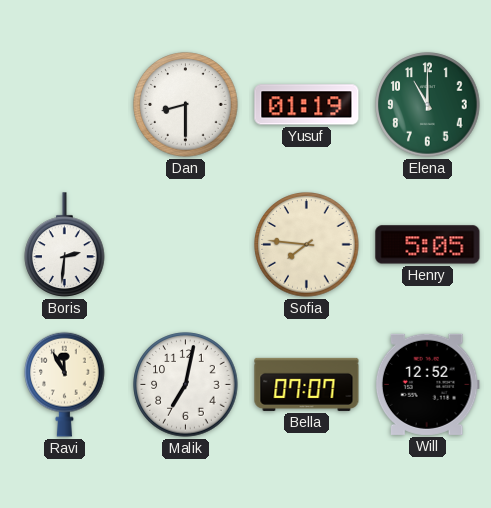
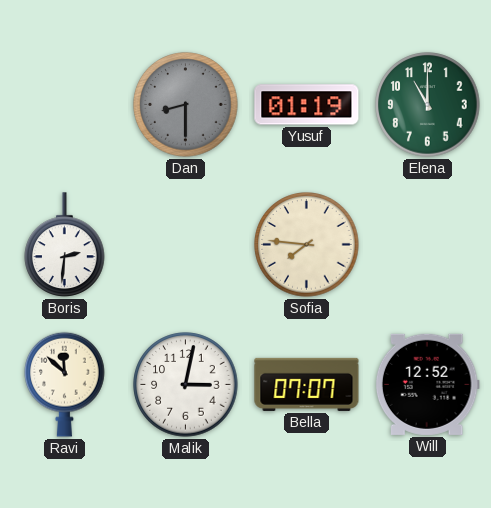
Dan dial: white -> grey (186, 105)
Henry: 5:05 -> none (428, 245)
Ravi: 11:55 -> 11:52 (65, 384)
Malik: 7:02 -> 3:02 (186, 385)
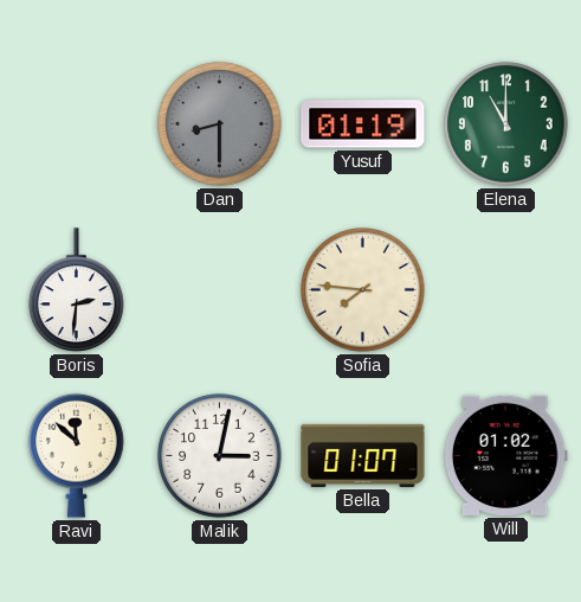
Bella: 07:07 -> 01:07 (363, 455)
Will: 12:52 -> 01:02 (505, 455)
